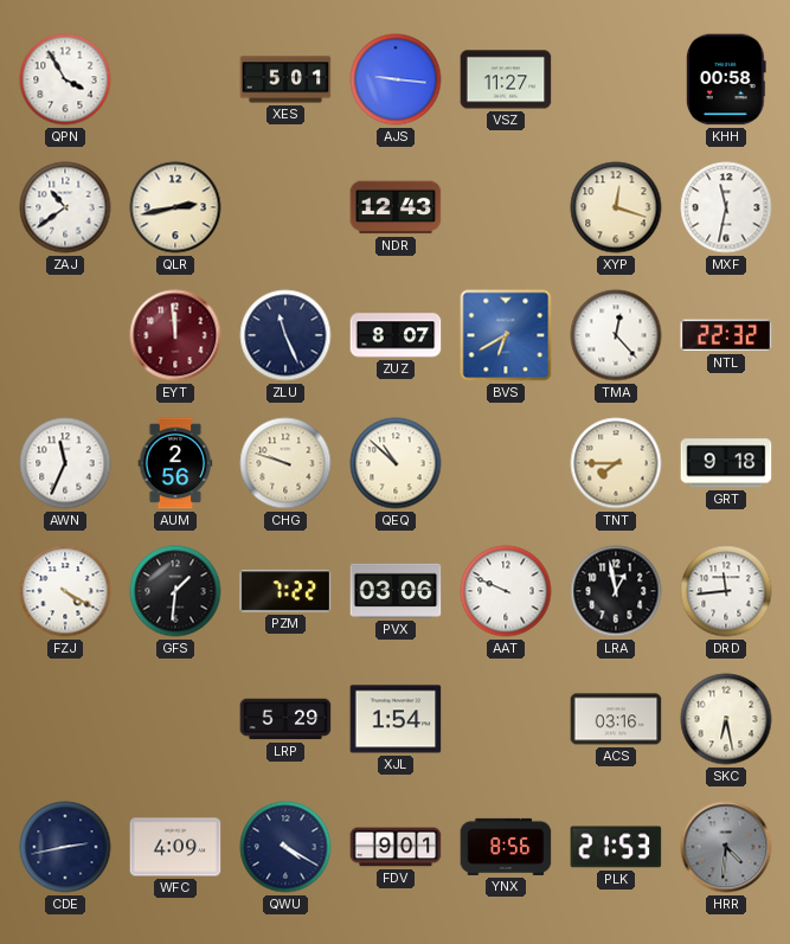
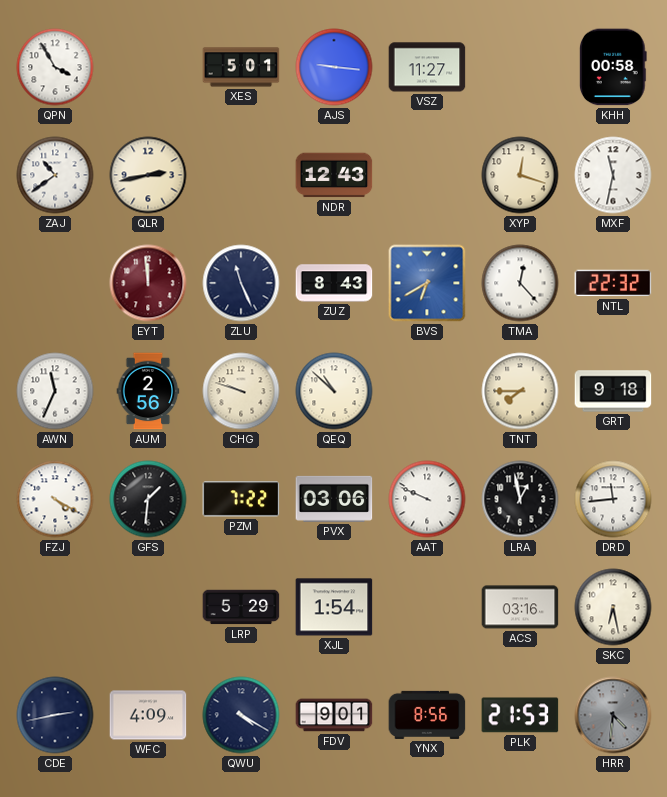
ZUZ: 8:07 -> 8:43 (334, 283)
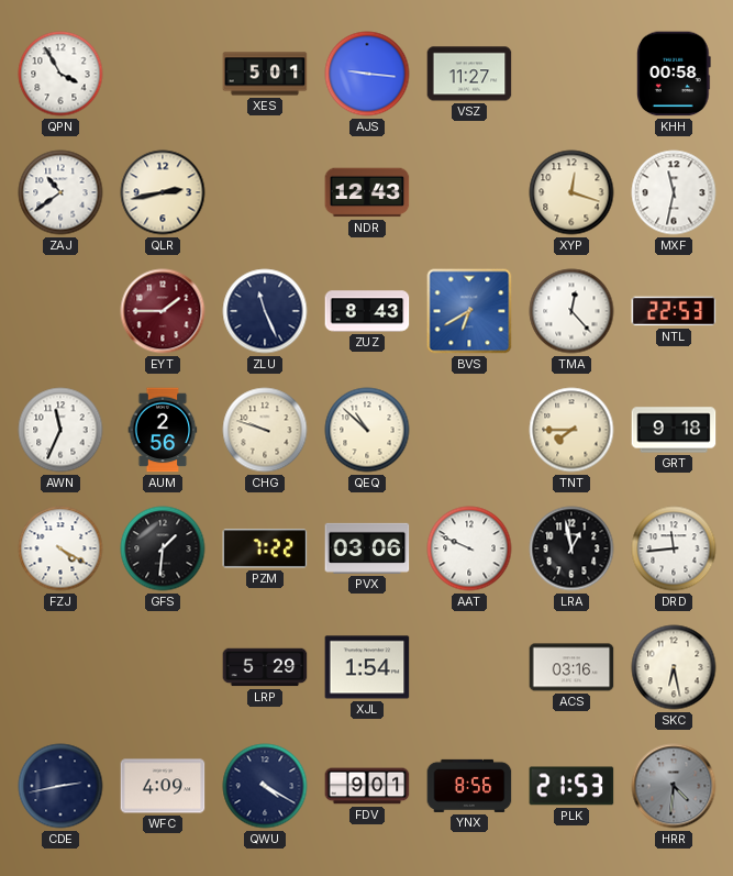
EYT: 11:59 -> 1:45 (163, 311)
NTL: 22:32 -> 22:53 (674, 311)
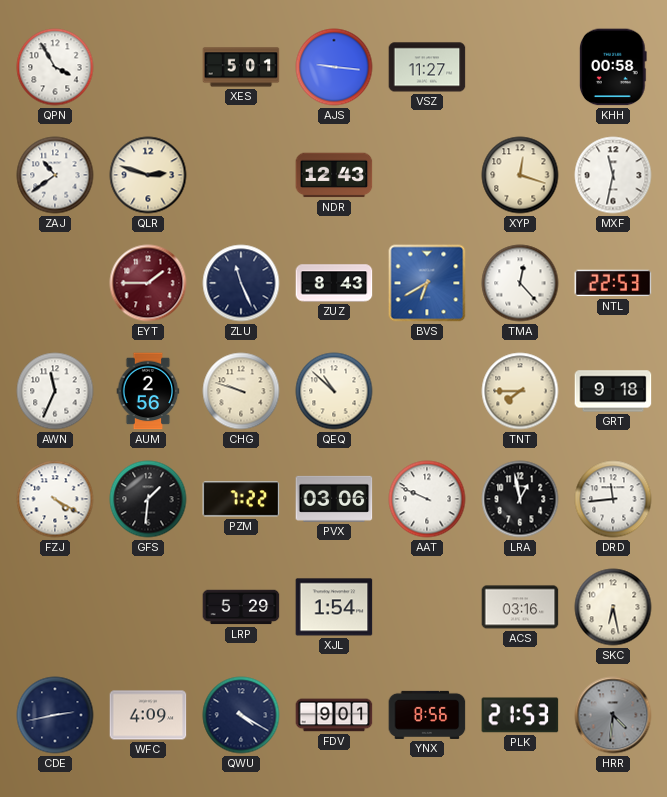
QLR: 2:43 -> 2:48 (148, 175)
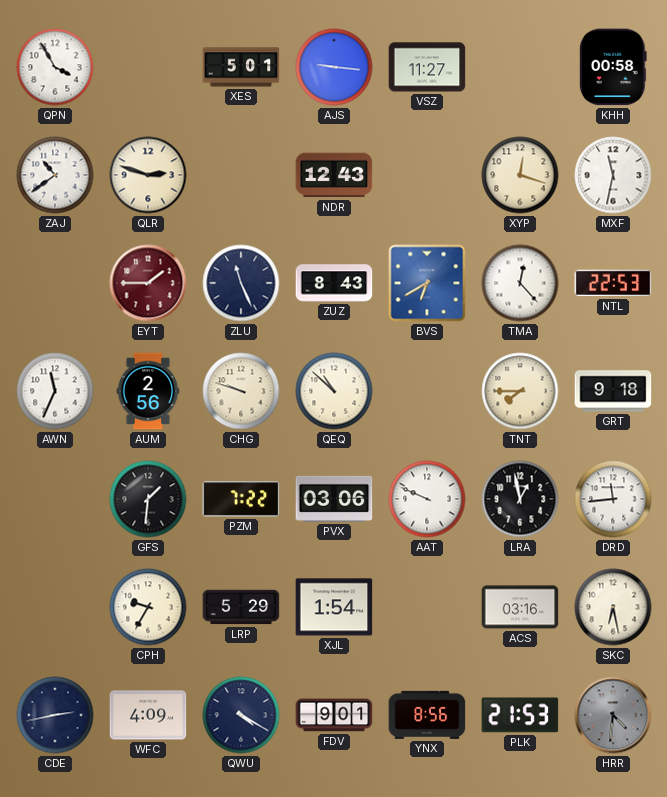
FZJ: 4:20 -> none (55, 499)
CPH: none -> 9:35 (148, 607)
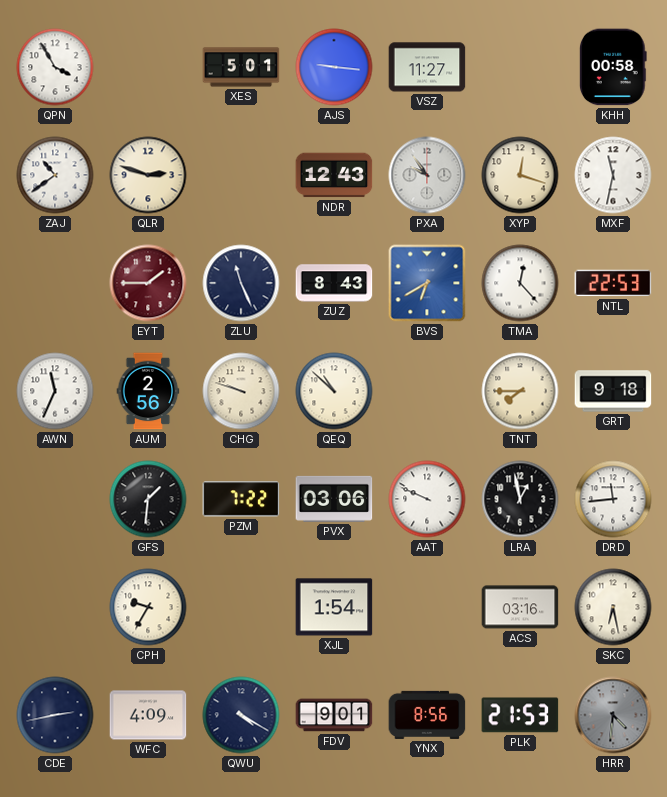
PXA: none -> 9:54 (427, 175)
LRP: 5:29 -> none (241, 607)
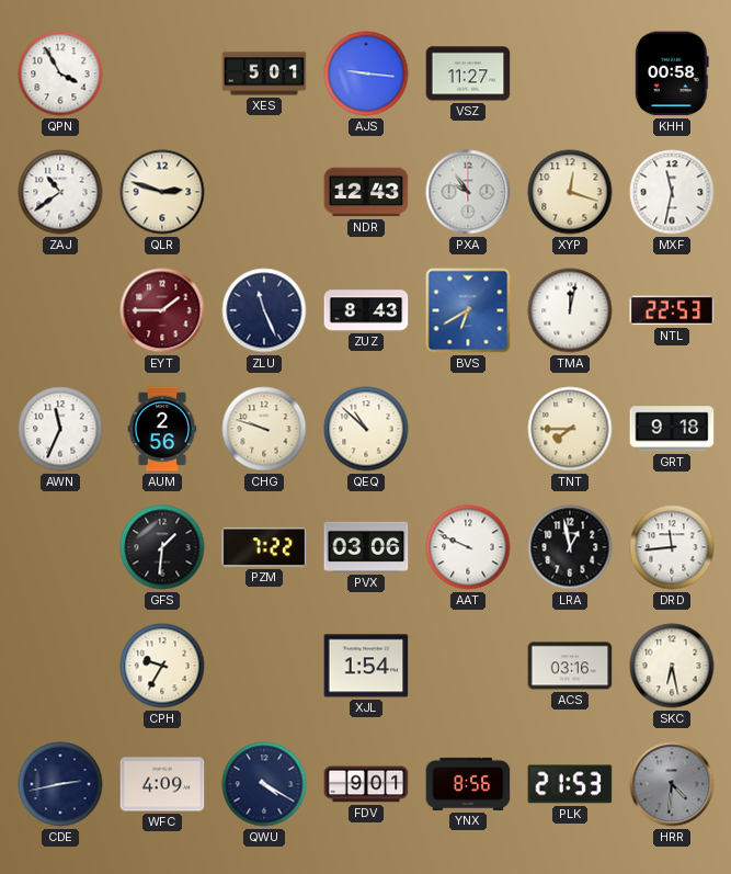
TMA: 12:23 -> 12:02 (570, 310)
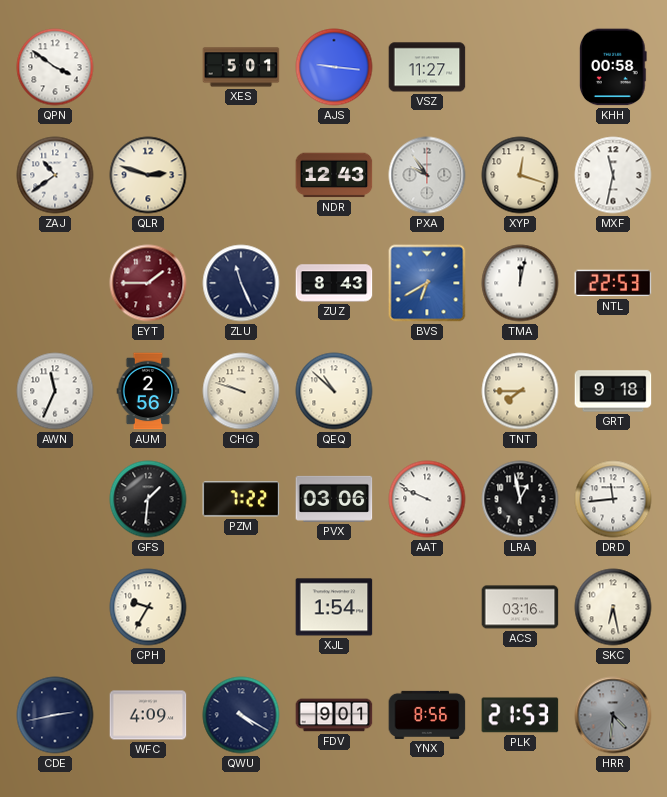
QPN: 3:55 -> 3:51 (55, 67)
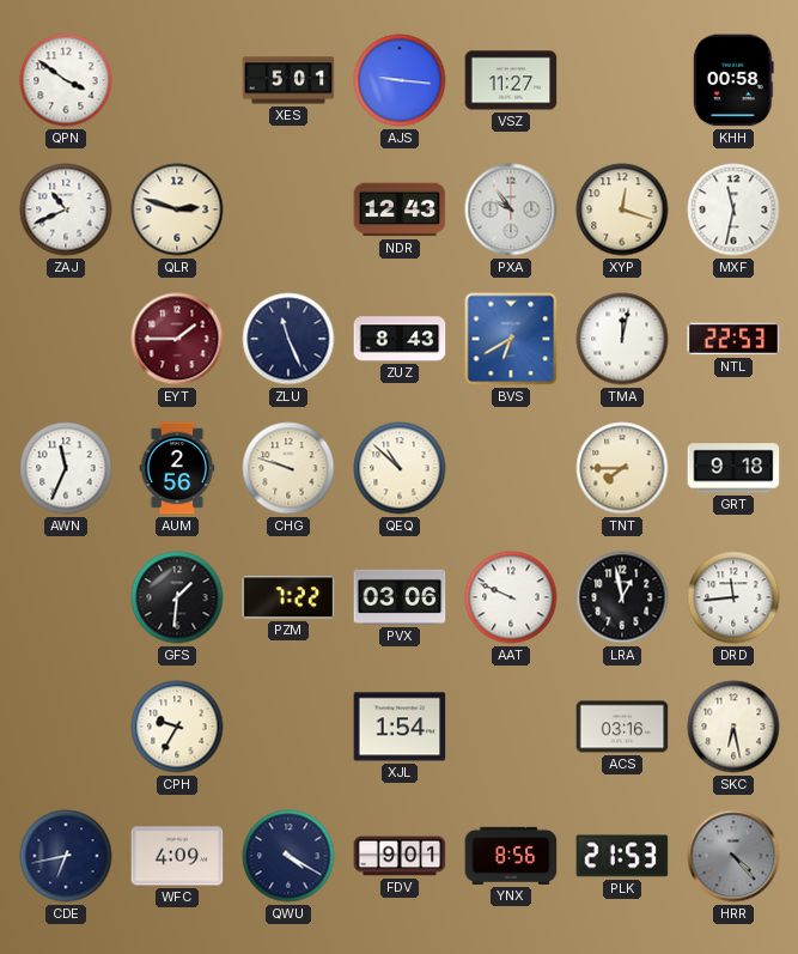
ZAJ: 10:39 -> 10:41 (66, 209)
CDE: 2:43 -> 6:43 (66, 856)
HRR: 4:31 -> 4:23 (733, 856)
